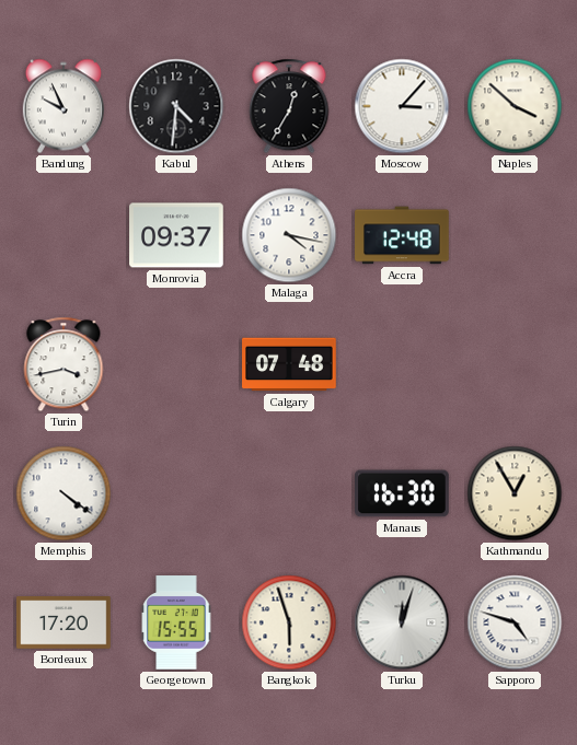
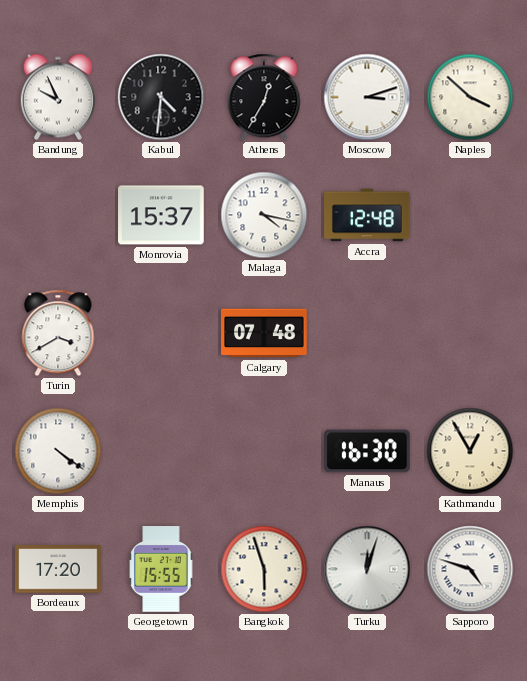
Moscow: 3:07 -> 3:12 (367, 97)
Monrovia: 09:37 -> 15:37 (161, 215)
Turin: 3:43 -> 3:40 (58, 333)
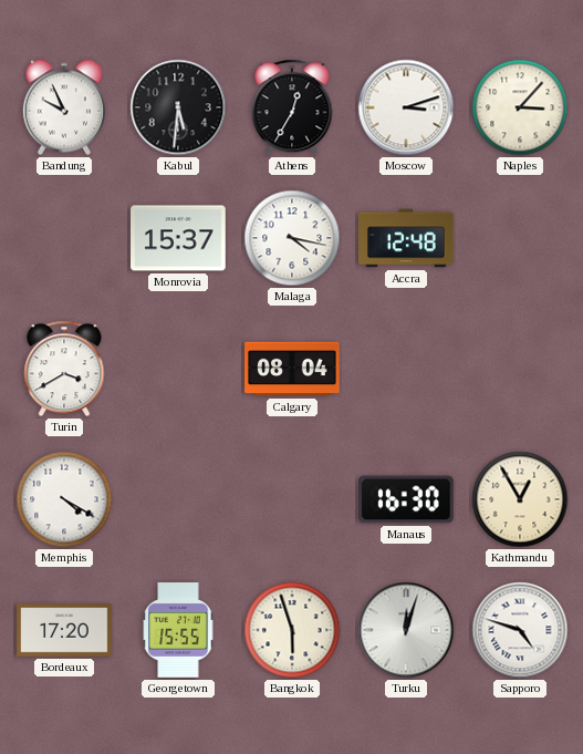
Kabul: 4:31 -> 5:31 (178, 107)
Naples: 3:52 -> 3:07 (520, 107)
Calgary: 07:48 -> 08:04 (292, 369)
Memphis: 4:21 -> 4:20 (64, 499)
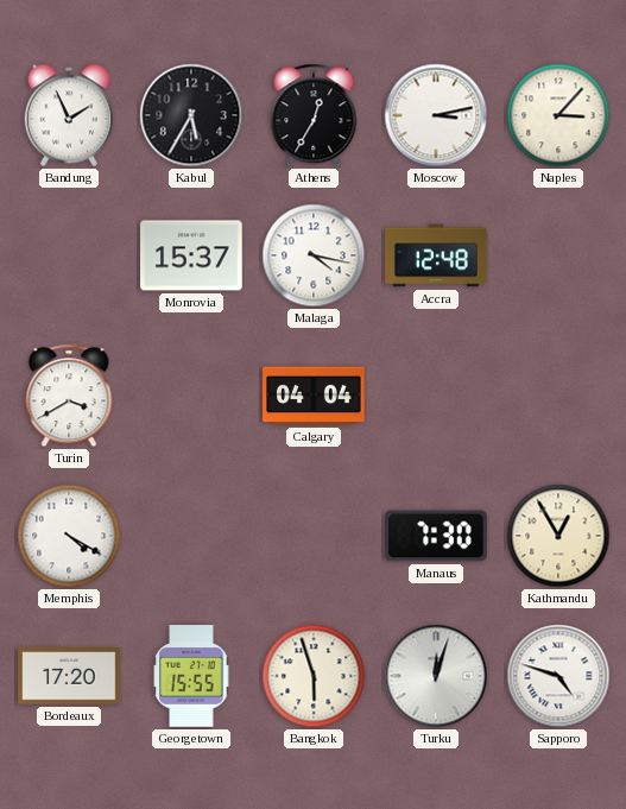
Bandung: 9:56 -> 1:56 (69, 115)
Kabul: 5:31 -> 5:35 (191, 115)
Moscow: 3:12 -> 3:13 (436, 115)
Calgary: 08:04 -> 04:04 (314, 396)
Manaus: 16:30 -> 7:30 (437, 536)
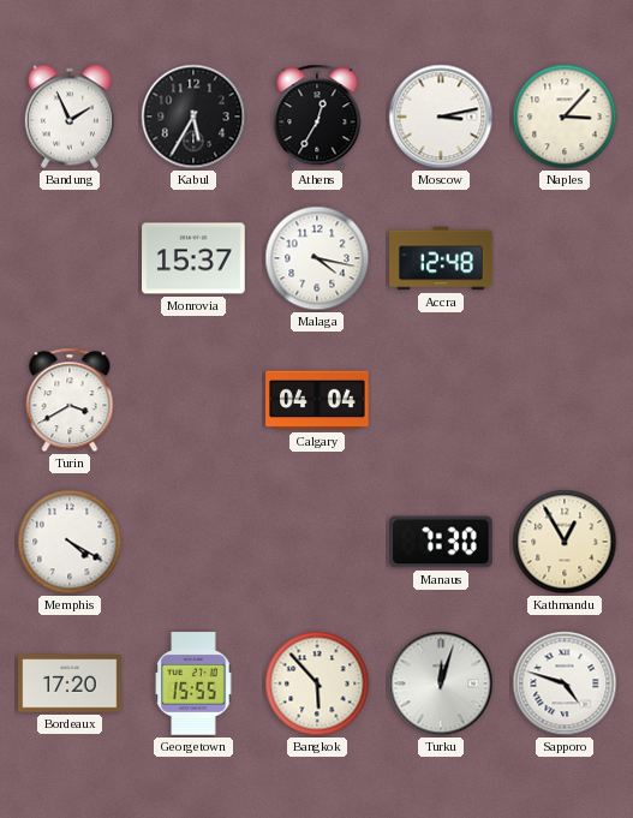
Bangkok: 5:57 -> 5:53 (317, 683)
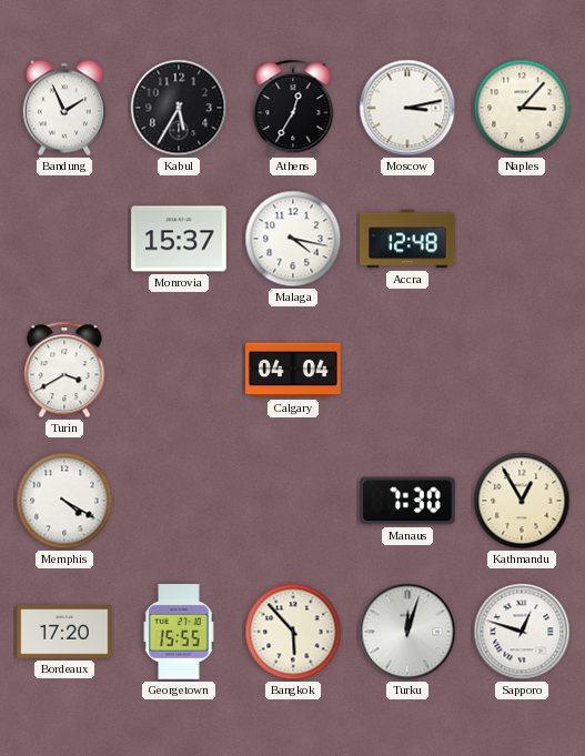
Sapporo: 4:48 -> 12:48 (522, 632)
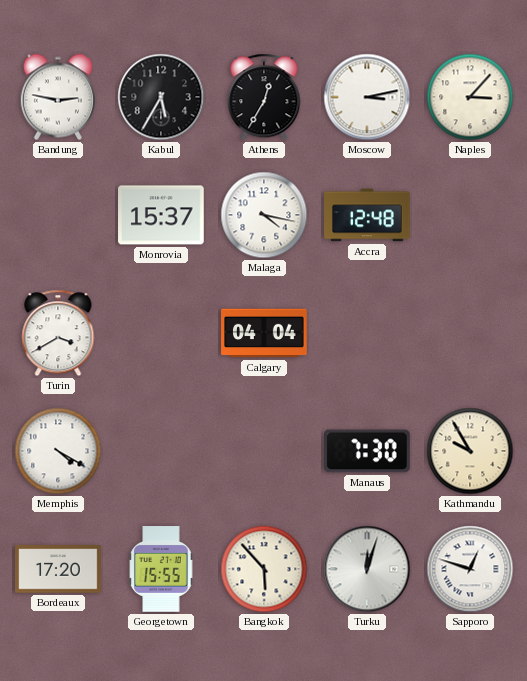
Bandung: 1:56 -> 2:47 (58, 97)
Kathmandu: 12:55 -> 9:55 (470, 451)
